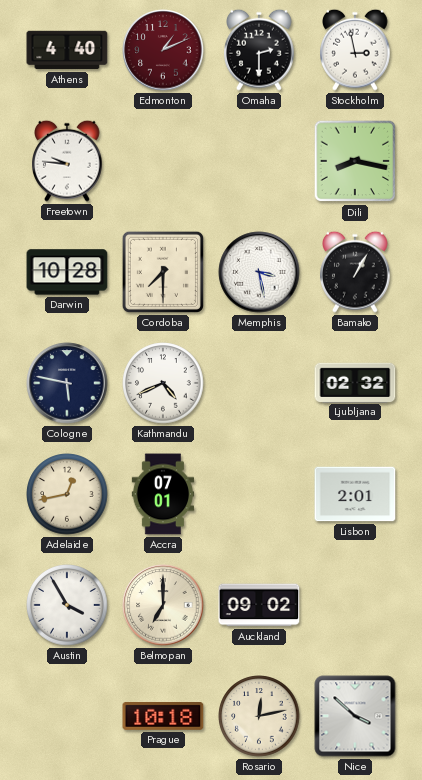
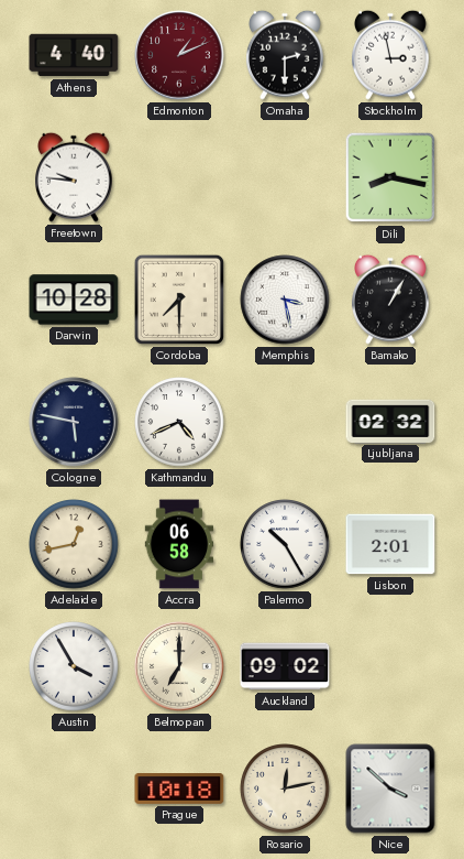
Accra: 07:01 -> 06:58 (179, 544)
Palermo: none -> 10:25 (285, 544)
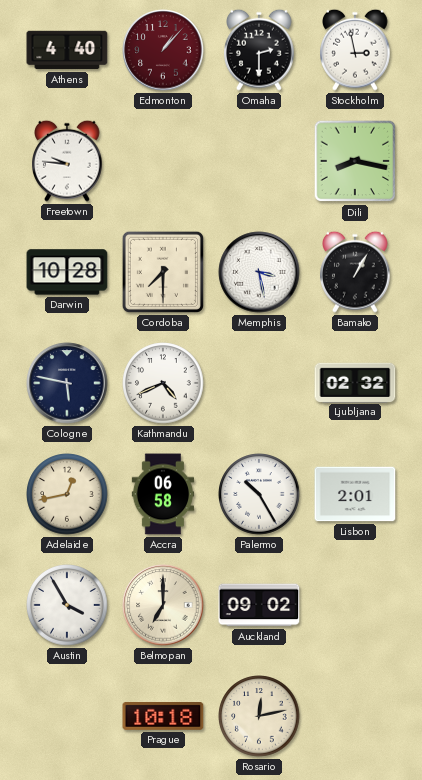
Edmonton: 1:11 -> 1:07 (163, 50)
Nice: 3:52 -> none (390, 789)
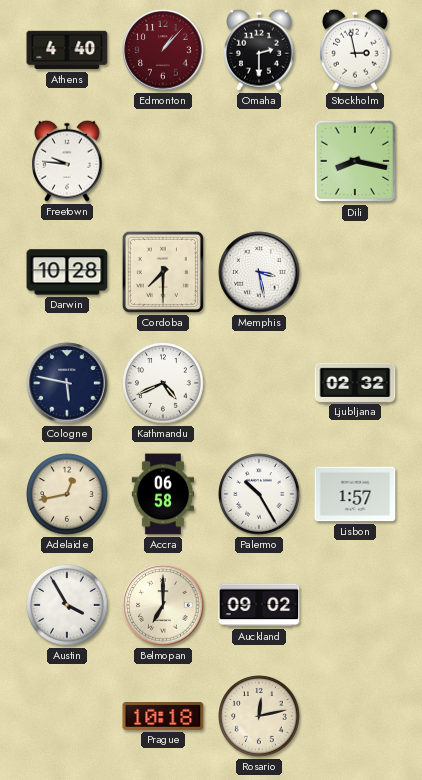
Bamako: 1:05 -> none (356, 272)
Lisbon: 2:01 -> 1:57 (355, 494)
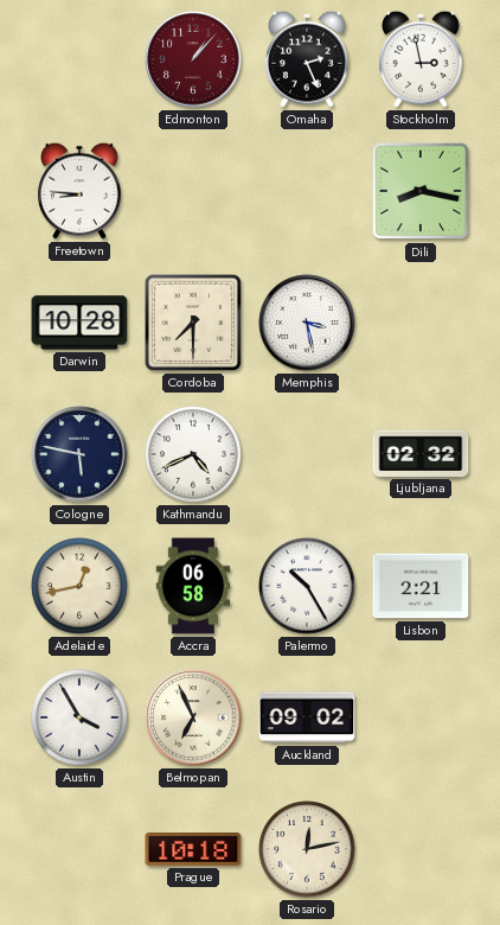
Athens: 4:40 -> none (67, 50)
Omaha: 2:30 -> 2:26 (308, 59)
Freetown: 9:46 -> 8:46 (81, 191)
Lisbon: 1:57 -> 2:21 (421, 586)
Belmopan: 7:00 -> 6:56 (193, 717)
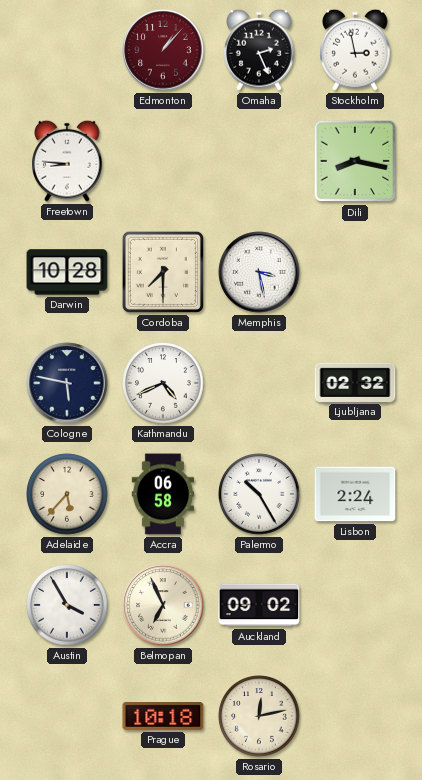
Adelaide: 12:43 -> 5:37 (67, 494)
Lisbon: 2:21 -> 2:24 (355, 494)
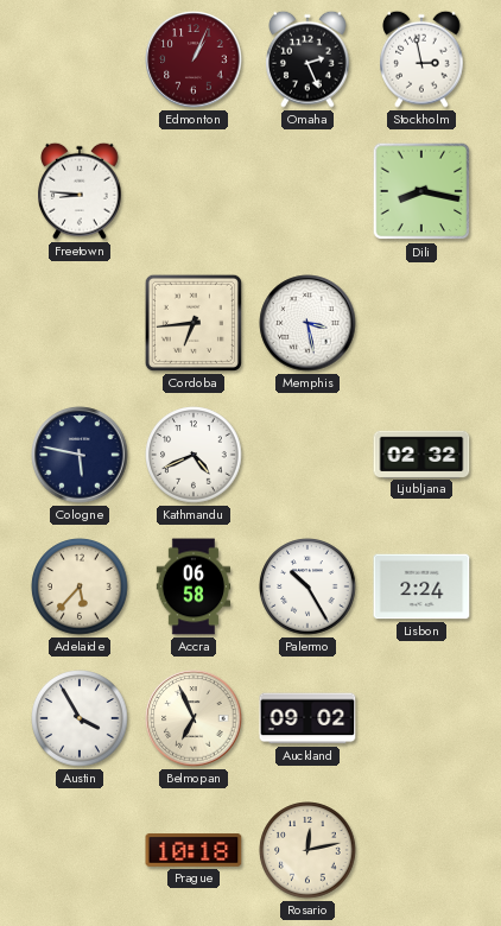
Edmonton: 1:07 -> 1:04 (194, 59)
Darwin: 10:28 -> none (67, 272)
Cordoba: 7:30 -> 6:44 (194, 323)
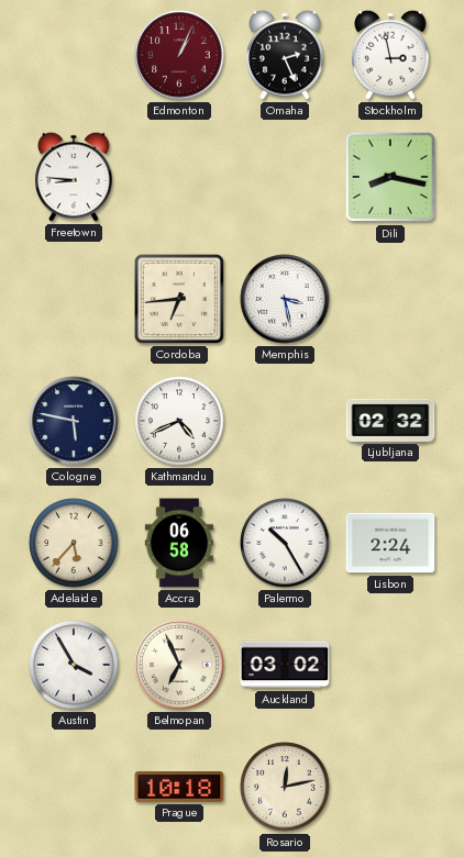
Auckland: 09:02 -> 03:02 (285, 665)
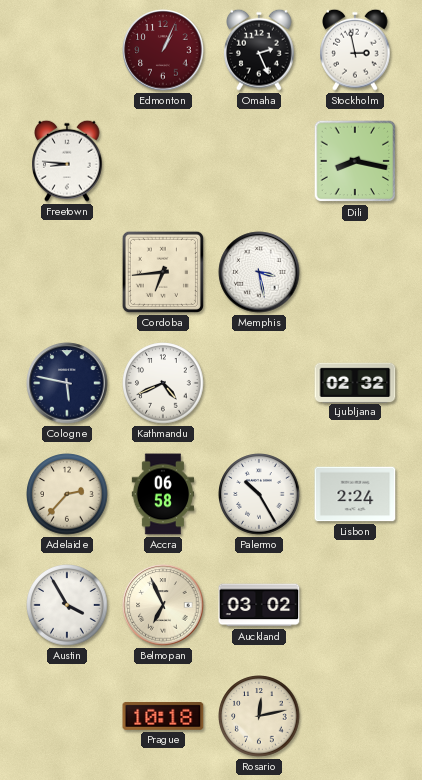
Adelaide: 5:37 -> 2:37 (67, 494)
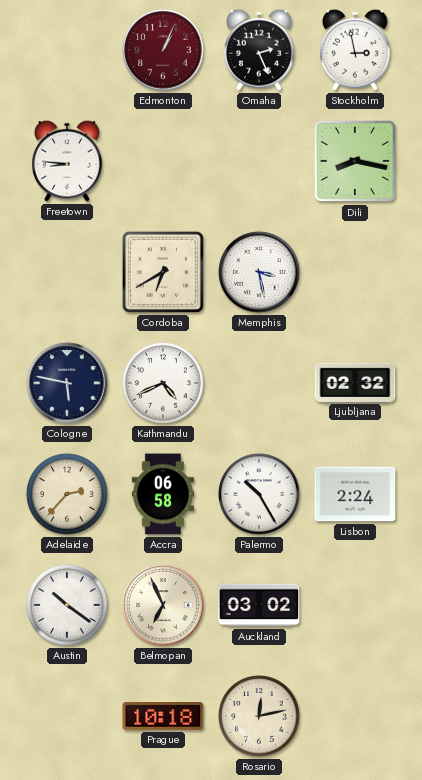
Cordoba: 6:44 -> 6:40 (163, 272)
Austin: 3:55 -> 10:21 (67, 605)
